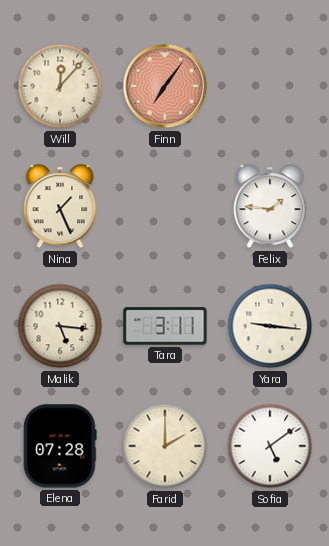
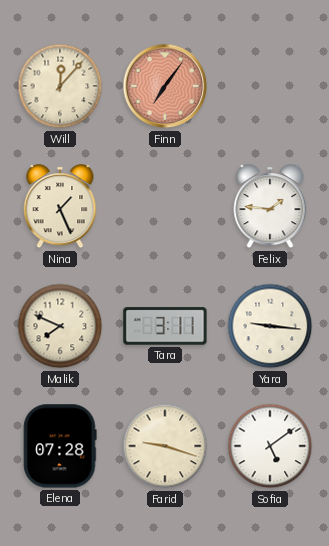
Malik: 5:16 -> 7:49 (60, 326)
Farid: 2:00 -> 9:18 (165, 446)
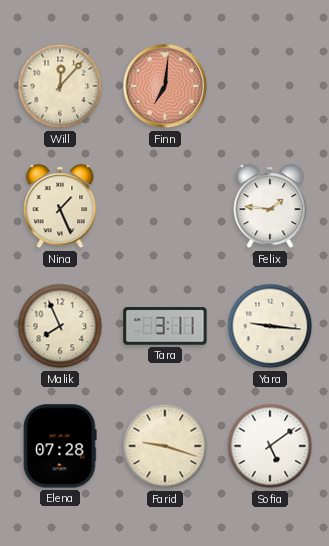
Finn: 7:06 -> 7:01 (165, 86)
Malik: 7:49 -> 7:56 (60, 326)
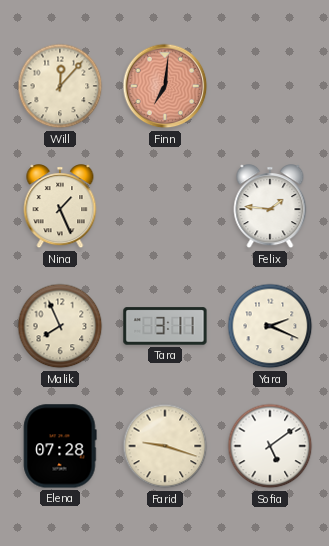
Yara: 9:16 -> 2:19 (270, 326)
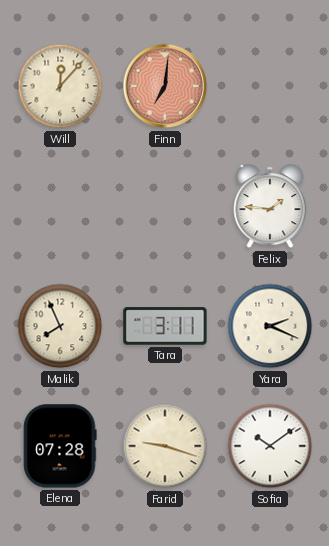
Nina: 1:26 -> none (60, 207)
Sofia: 5:09 -> 10:09 (270, 446)
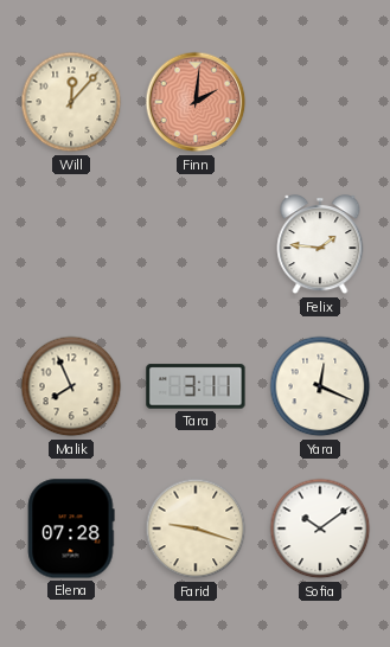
Finn: 7:01 -> 2:01 (196, 102)
Yara: 2:19 -> 12:19 (320, 386)
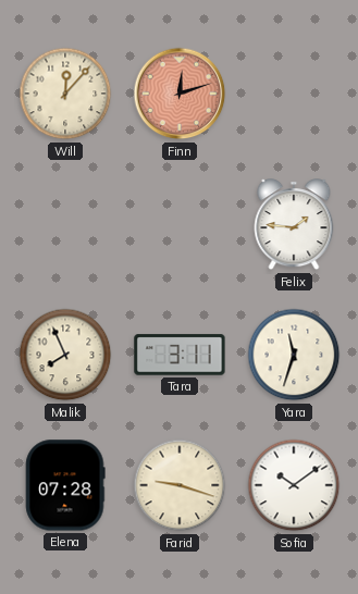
Finn: 2:01 -> 12:12 (180, 94)
Yara: 12:19 -> 11:33 (294, 355)
